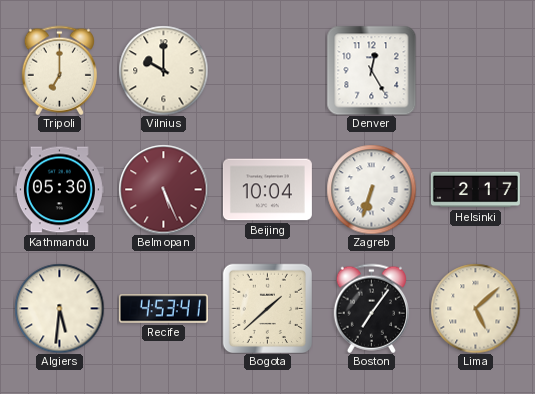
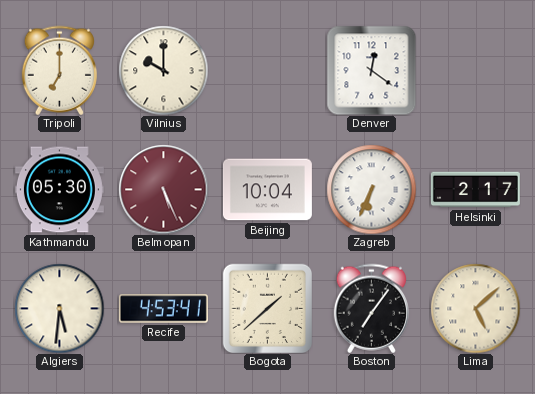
Denver: 12:25 -> 12:21 (371, 70)
Zagreb: 6:33 -> 6:34 (371, 189)
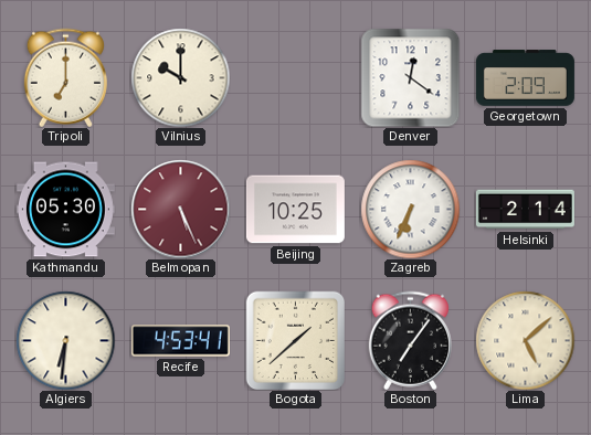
Georgetown: none -> 2:09 (525, 78)
Beijing: 10:04 -> 10:25 (295, 210)
Helsinki: 2:17 -> 2:14 (525, 210)
Algiers: 5:31 -> 6:31 (65, 340)
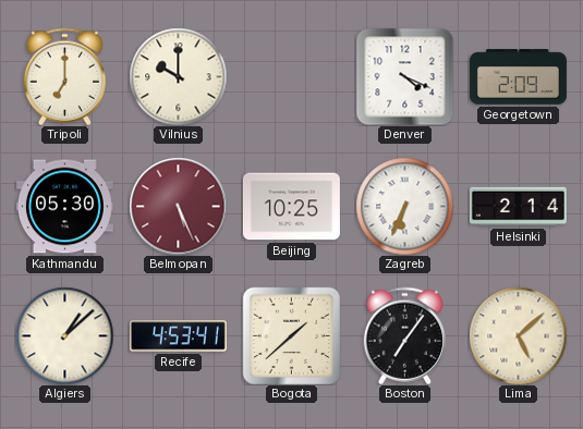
Denver: 12:21 -> 4:19 (404, 76)
Algiers: 6:31 -> 1:08 (64, 335)
